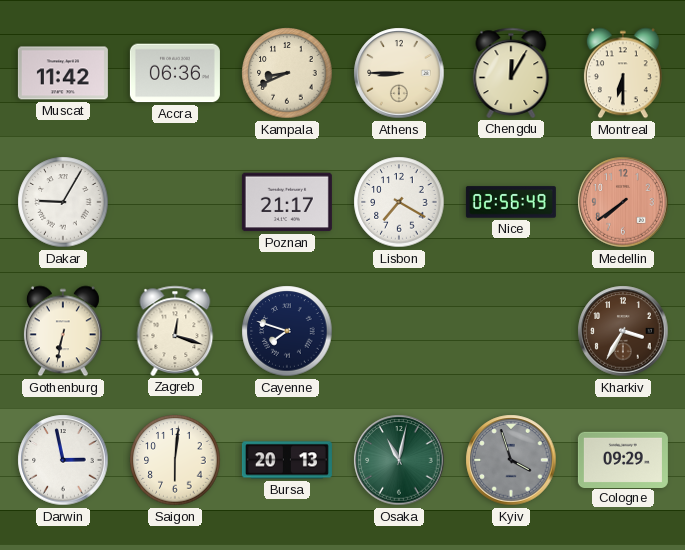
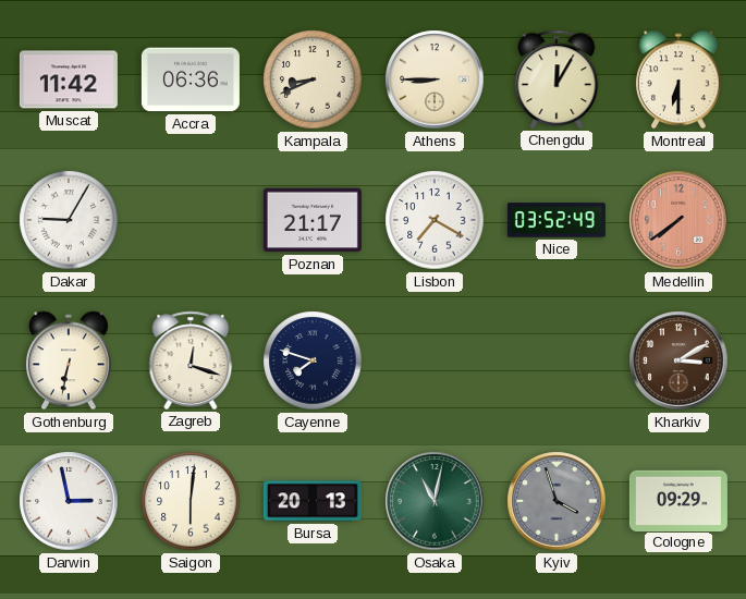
Nice: 02:56 -> 03:52 (557, 220)
Kharkiv: 3:35 -> 3:10 (678, 360)
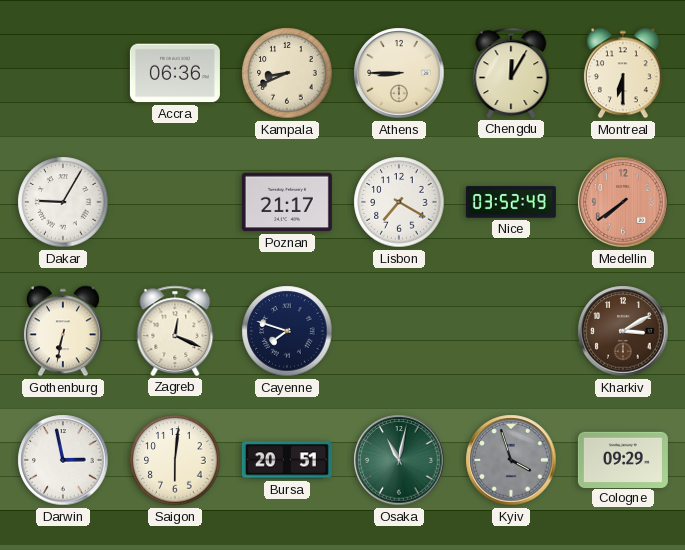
Muscat: 11:42 -> none (69, 80)
Zagreb: 12:18 -> 12:19 (175, 331)
Bursa: 20:13 -> 20:51 (287, 460)
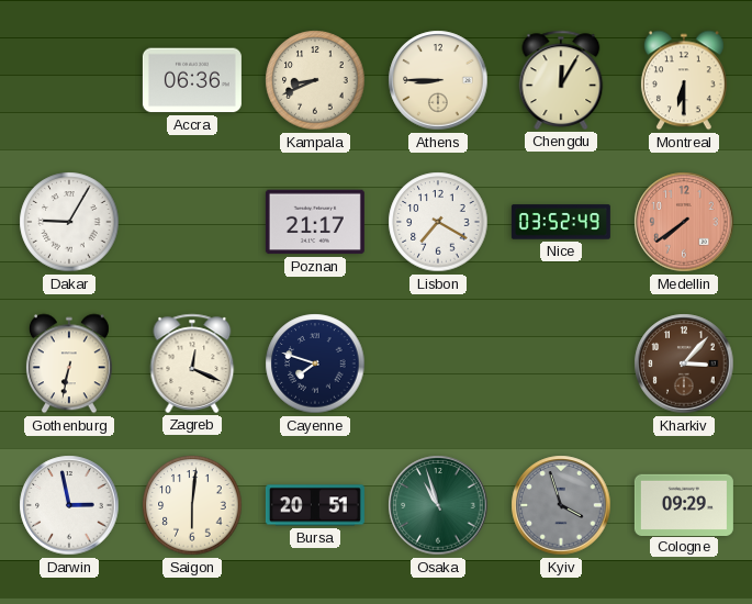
Kharkiv: 3:10 -> 3:07 (684, 363)
Osaka: 11:02 -> 10:57 (438, 505)
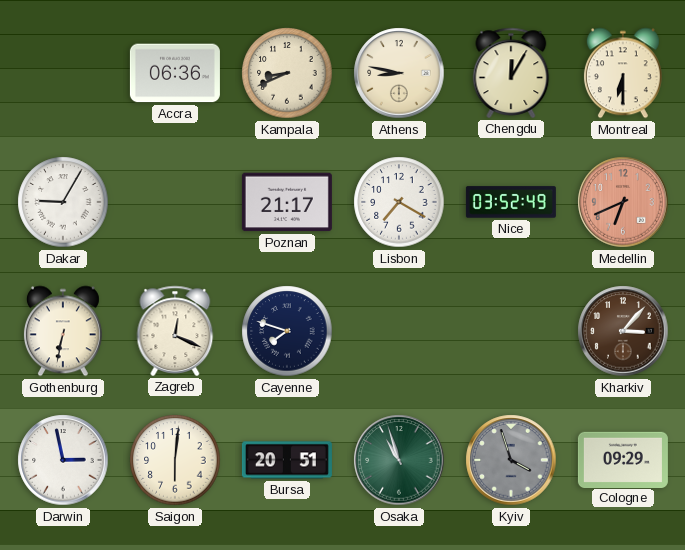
Athens: 8:45 -> 8:47 (399, 73)
Medellin: 7:39 -> 6:41 (623, 202)
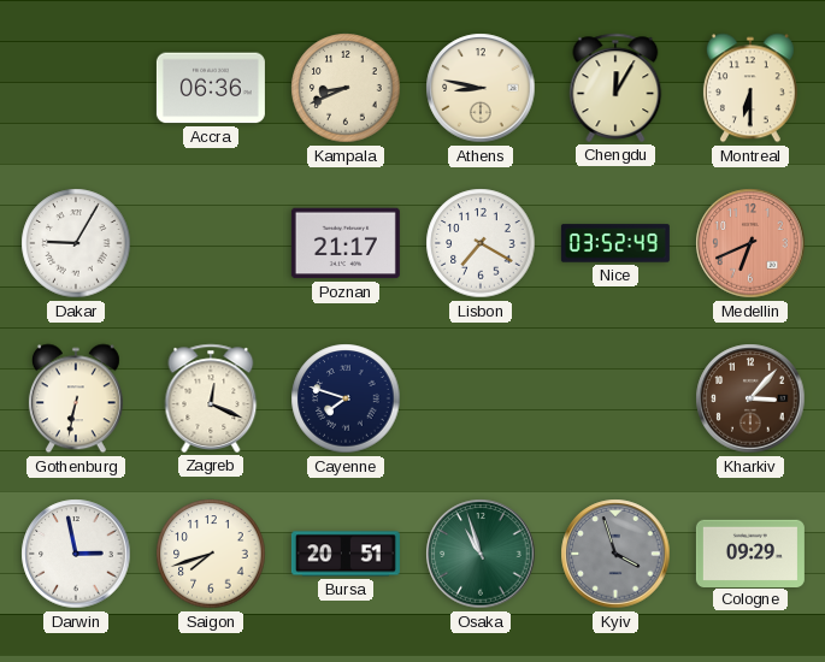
Saigon: 6:01 -> 7:42 (211, 554)
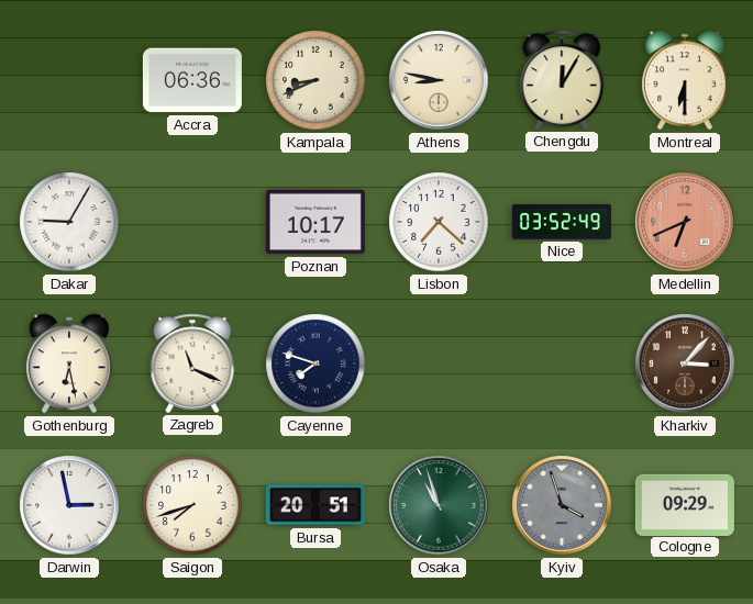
Poznan: 21:17 -> 10:17 (315, 222)
Lisbon: 7:20 -> 7:22 (439, 222)
Gothenburg: 6:32 -> 6:28 (69, 363)
Zagreb: 12:19 -> 11:19 (192, 363)
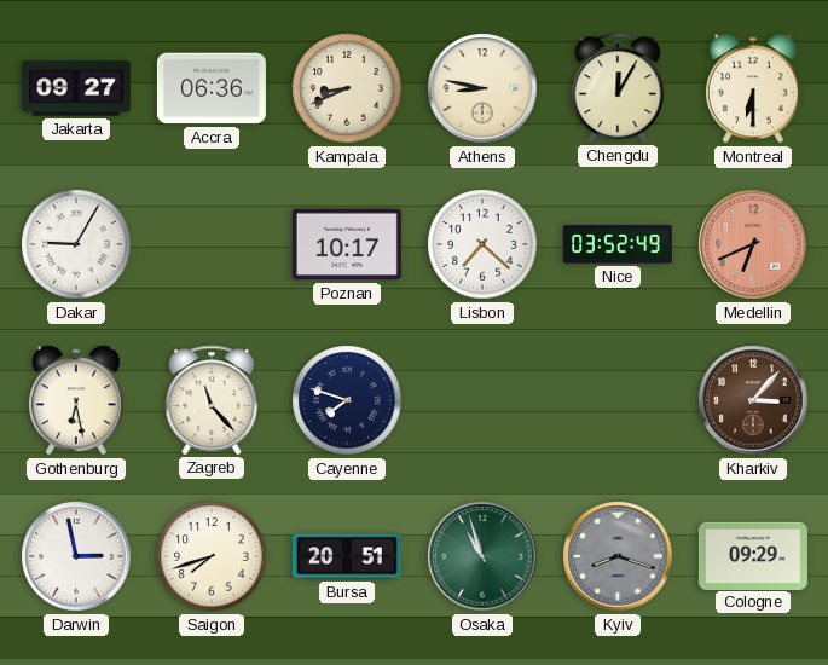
Jakarta: none -> 09:27 (76, 88)
Zagreb: 11:19 -> 11:23 (212, 400)
Kyiv: 3:57 -> 8:18 (618, 556)
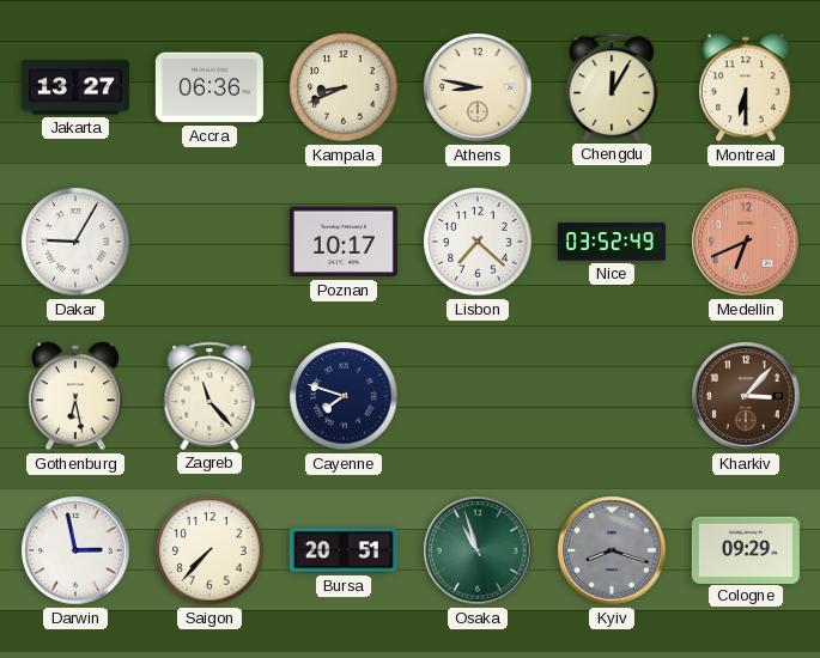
Jakarta: 09:27 -> 13:27 (75, 87)
Saigon: 7:42 -> 7:37 (209, 550)
